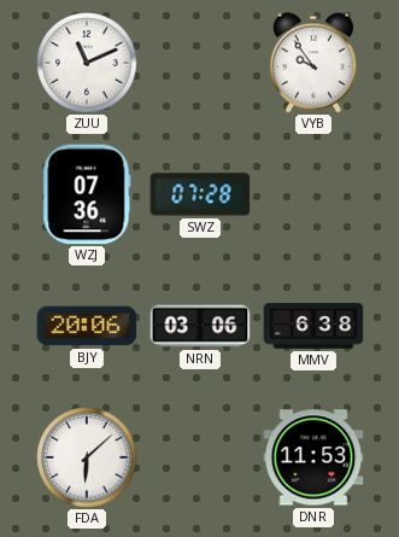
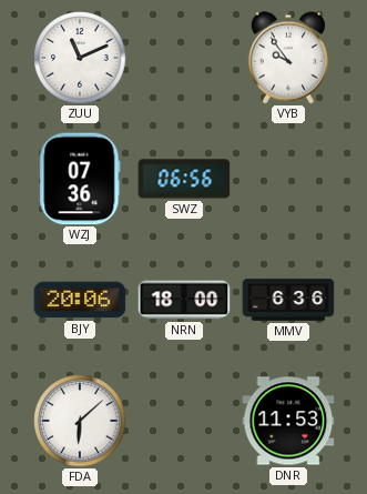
SWZ: 07:28 -> 06:56 (184, 179)
NRN: 03:06 -> 18:00 (184, 300)
MMV: 6:38 -> 6:36 (288, 300)
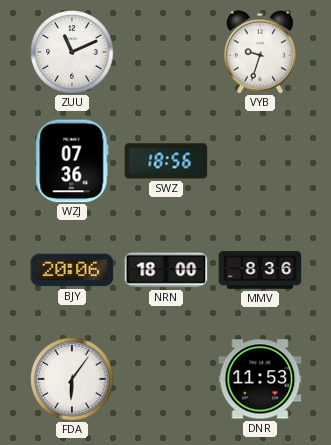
VYB: 9:54 -> 9:33 (260, 52)
SWZ: 06:56 -> 18:56 (166, 161)
MMV: 6:36 -> 8:36 (260, 270)
FDA: 6:08 -> 6:06 (72, 379)
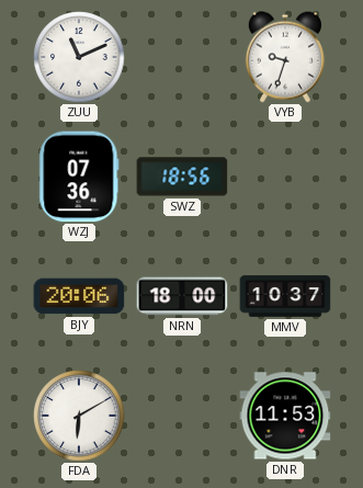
MMV: 8:36 -> 10:37 (285, 296)
FDA: 6:06 -> 6:10 (79, 416)
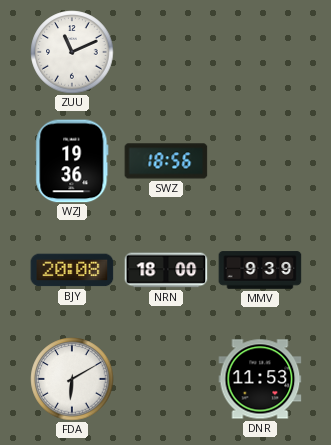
VYB: 9:33 -> none (285, 57)
WZJ: 07:36 -> 19:36 (72, 161)
BJY: 20:06 -> 20:08 (72, 270)
MMV: 10:37 -> 9:39 (260, 270)
